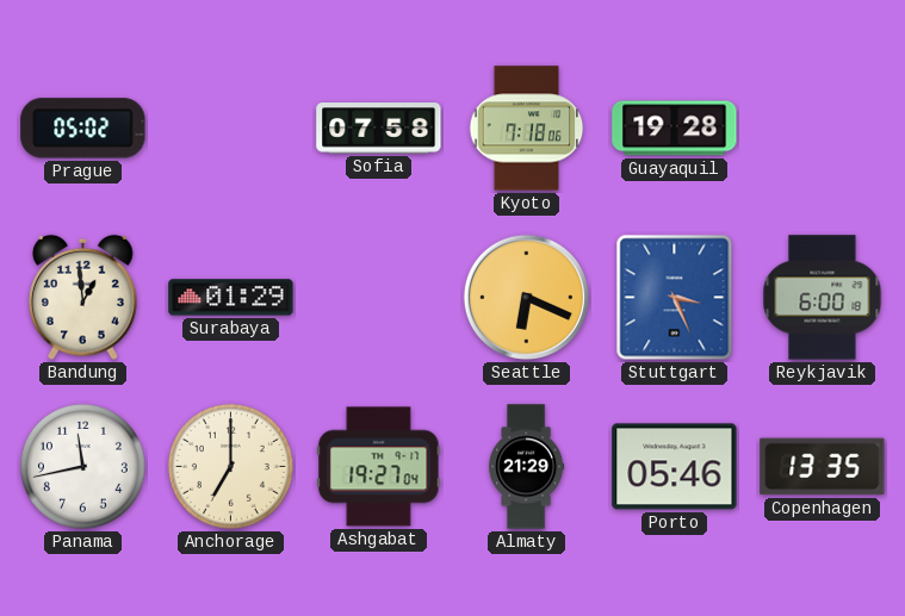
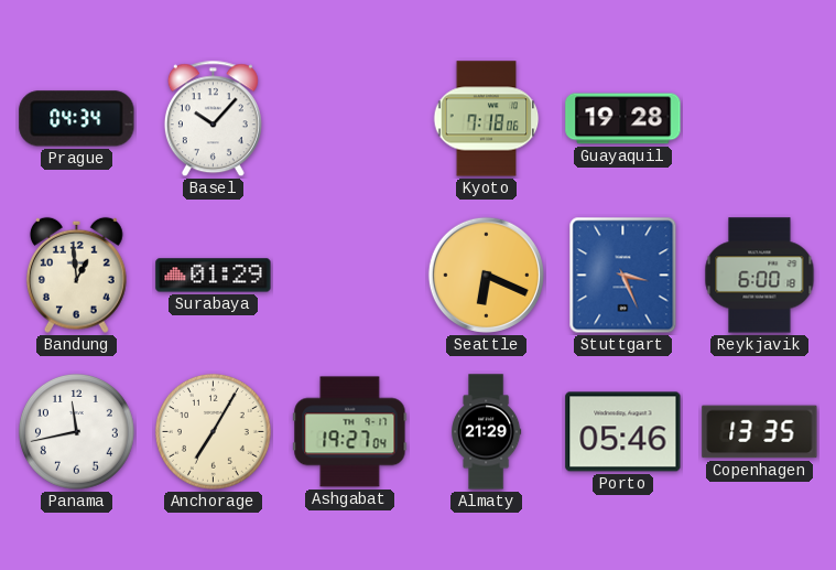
Prague: 05:02 -> 04:34 (77, 119)
Basel: none -> 10:07 (213, 119)
Sofia: 07:58 -> none (379, 129)
Anchorage: 7:00 -> 7:05 (213, 431)
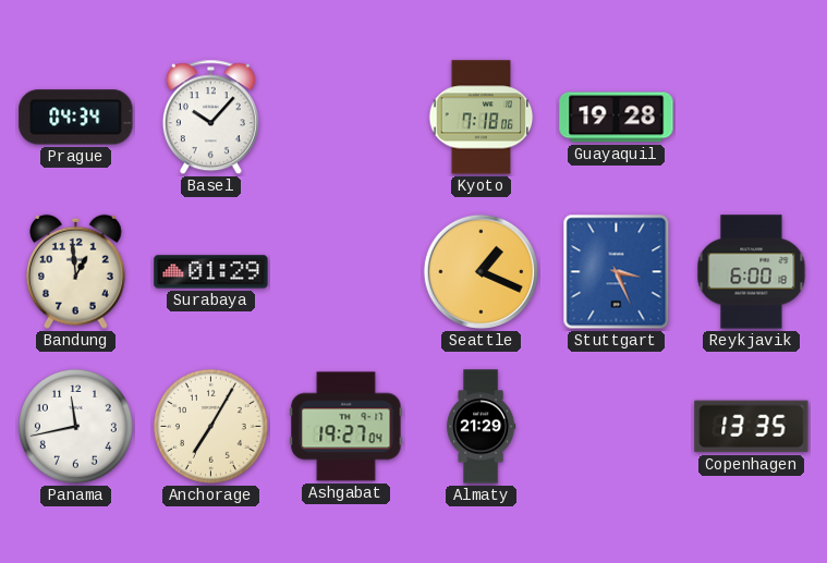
Seattle: 6:19 -> 1:19 (481, 271)
Porto: 05:46 -> none (623, 432)
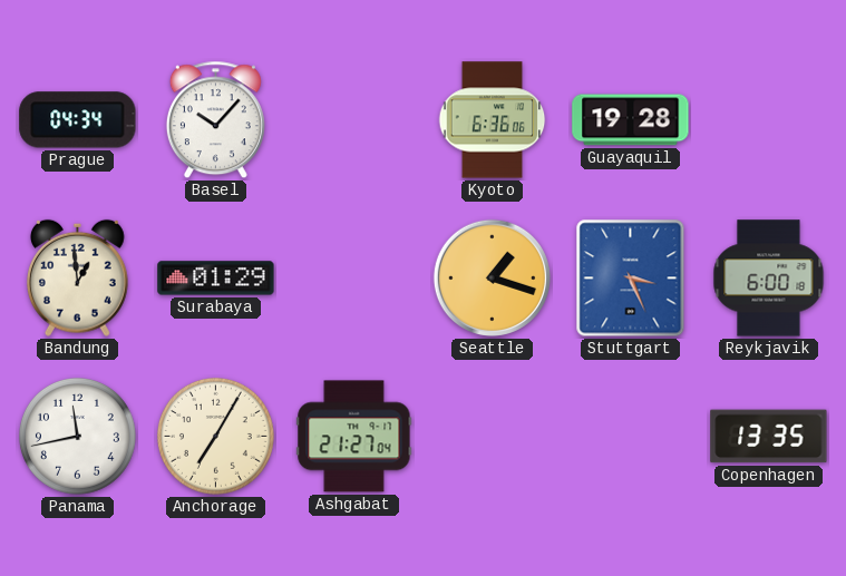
Kyoto: 7:18 -> 6:36 (493, 120)
Seattle: 1:19 -> 1:18 (492, 277)
Ashgabat: 19:27 -> 21:27 (354, 437)
Almaty: 21:29 -> none (482, 427)
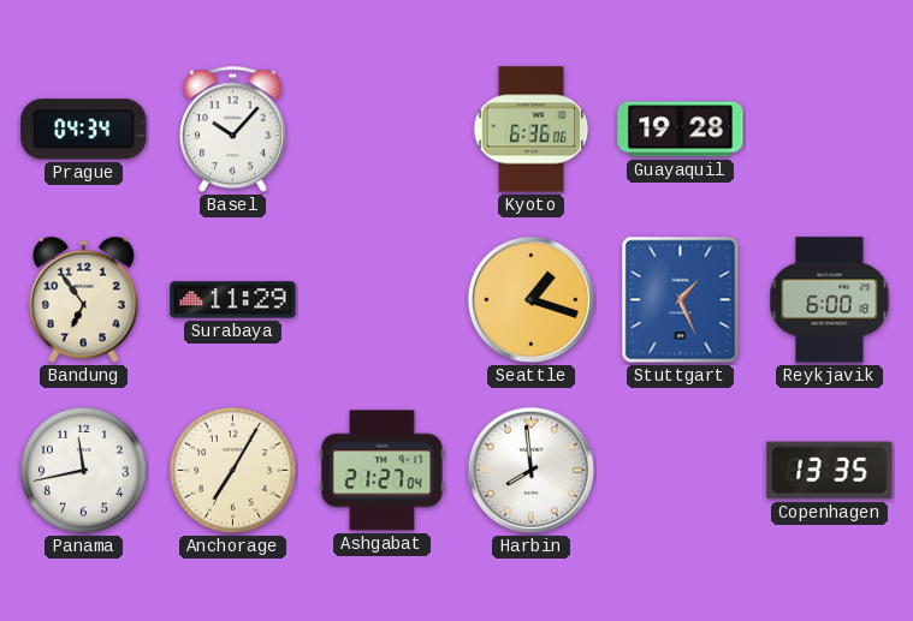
Bandung: 12:59 -> 6:54 (84, 299)
Surabaya: 01:29 -> 11:29 (233, 300)
Stuttgart: 3:26 -> 1:26 (681, 300)
Harbin: none -> 7:59 (530, 470)
